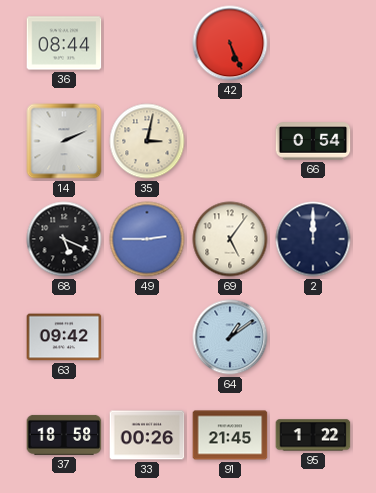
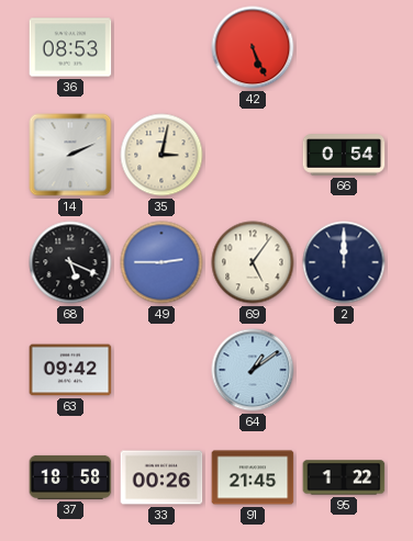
36: 08:44 -> 08:53 (70, 47)
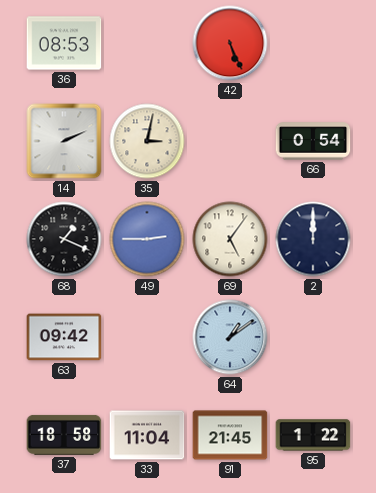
68: 5:19 -> 1:19 (64, 239)
33: 00:26 -> 11:04 (147, 435)
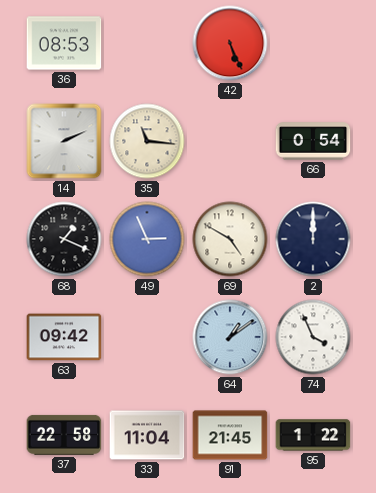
35: 3:02 -> 11:16 (147, 141)
49: 2:45 -> 2:56 (147, 239)
69: 5:06 -> 4:50 (230, 239)
74: none -> 3:56 (313, 337)
37: 18:58 -> 22:58 (64, 435)
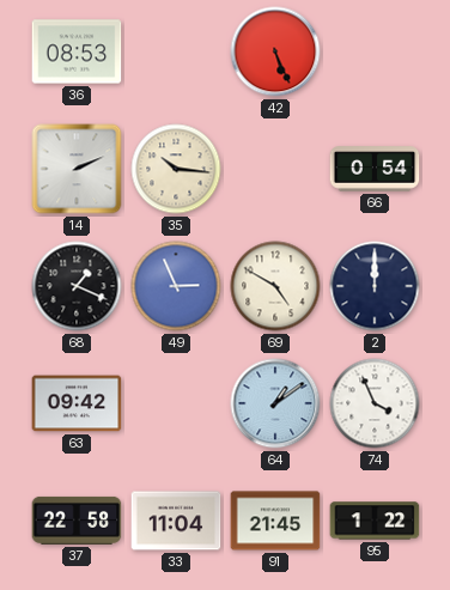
35: 11:16 -> 10:16 (176, 169)
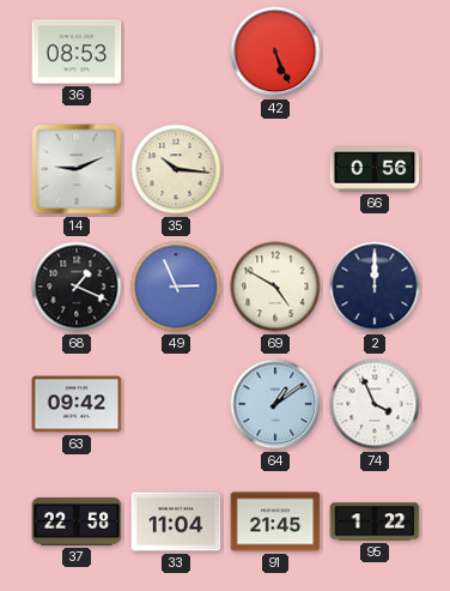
14: 2:11 -> 9:11 (77, 169)
66: 0:54 -> 0:56 (375, 169)
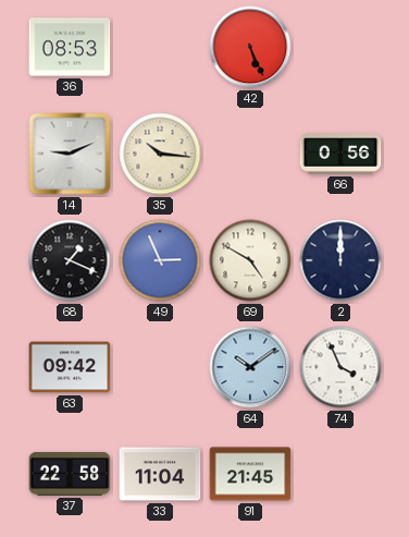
64: 1:09 -> 10:09 (250, 367)
95: 1:22 -> none (375, 521)
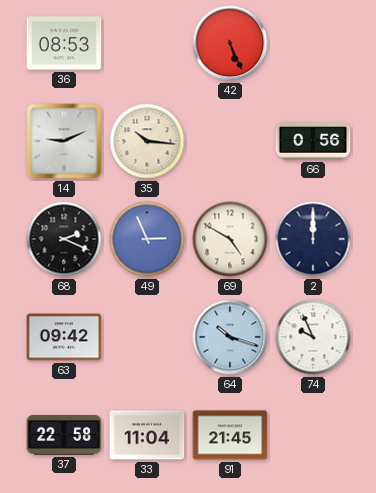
68: 1:19 -> 2:19 (64, 239)
64: 10:09 -> 10:18 (230, 337)
74: 3:56 -> 9:56 (313, 337)
